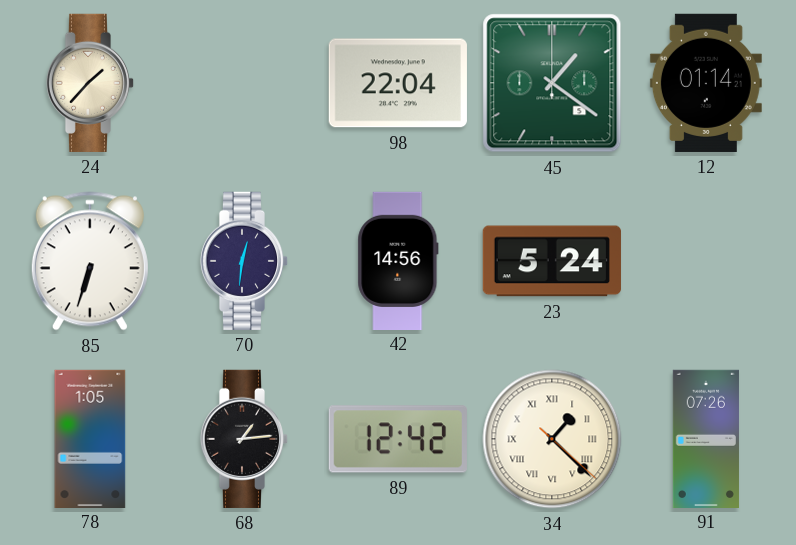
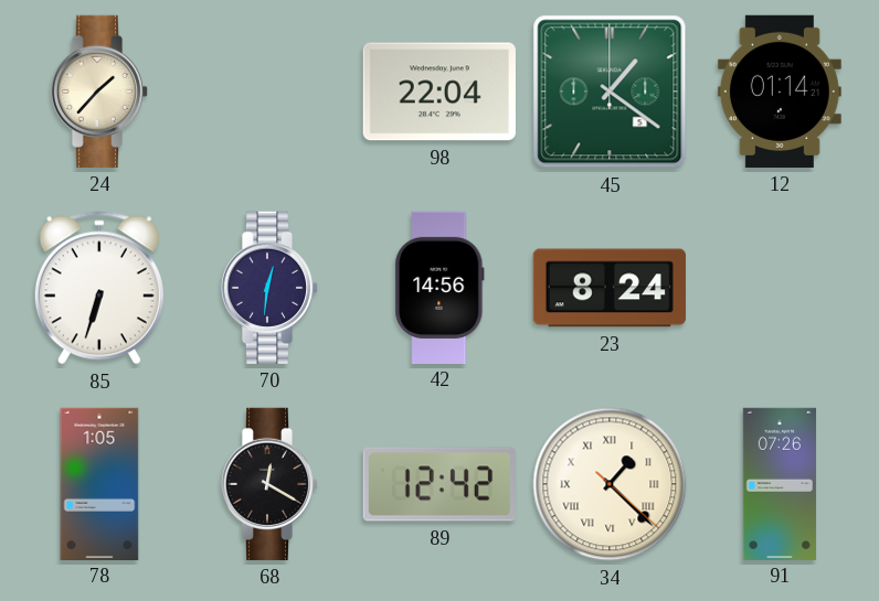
23: 5:24 -> 8:24 (610, 288)
68: 1:14 -> 12:20 (269, 484)
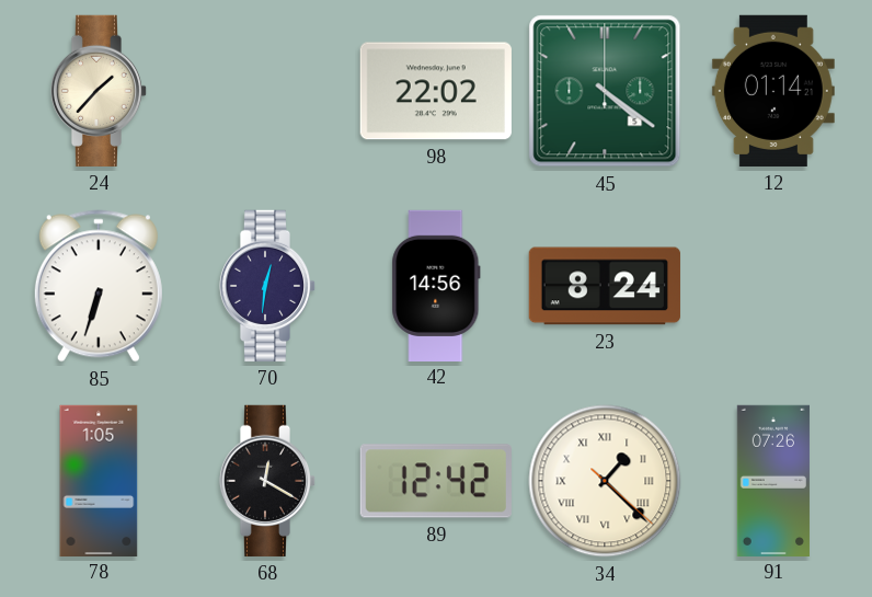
98: 22:04 -> 22:02 (436, 91)
45: 1:21 -> 4:21 (605, 91)
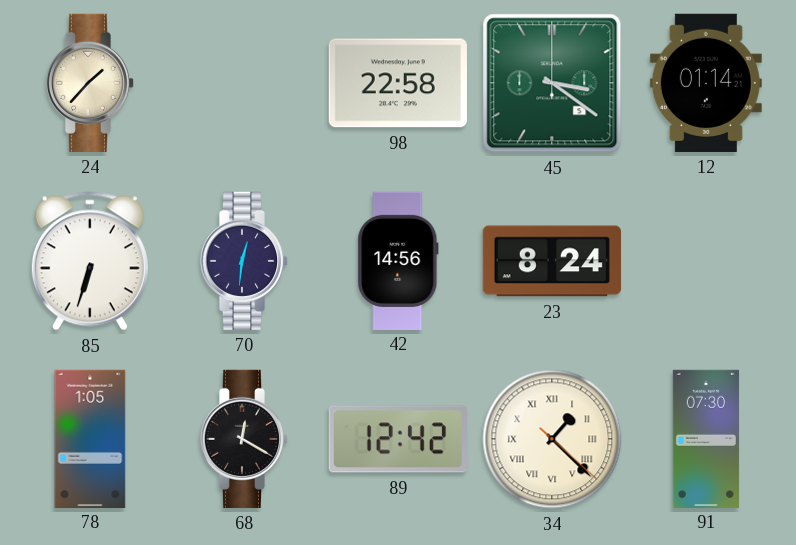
98: 22:02 -> 22:58 (398, 83)
45: 4:21 -> 3:21 (552, 83)
91: 07:26 -> 07:30 (706, 438)
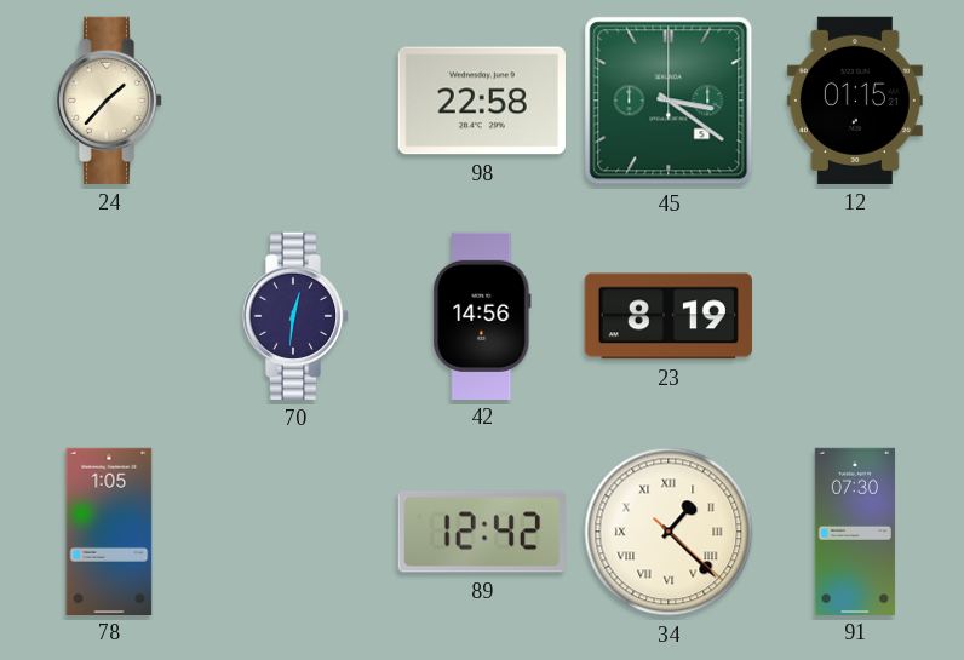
12: 01:14 -> 01:15 (855, 101)
85: 6:33 -> none (90, 261)
23: 8:24 -> 8:19 (669, 316)
68: 12:20 -> none (244, 439)
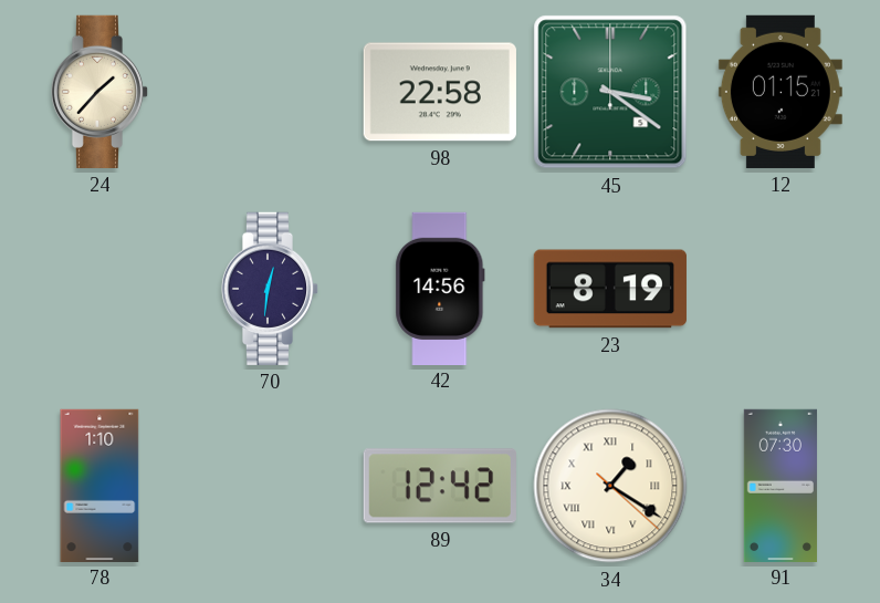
78: 1:05 -> 1:10 (99, 485)
34: 1:22 -> 1:20 (610, 486)
